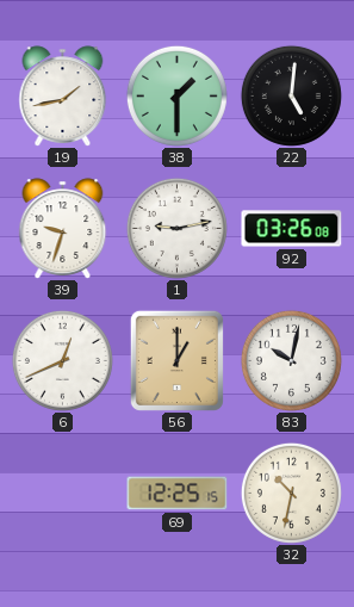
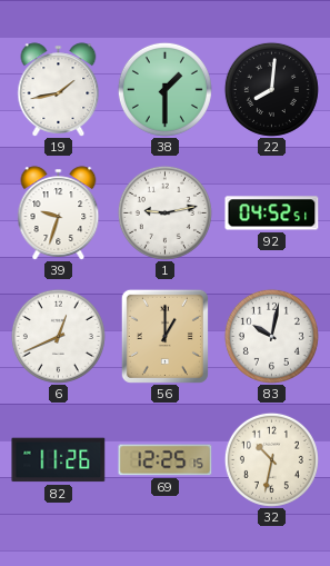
22: 5:01 -> 8:01 (271, 89)
92: 03:26 -> 04:52 (272, 214)
82: none -> 11:26 (59, 460)
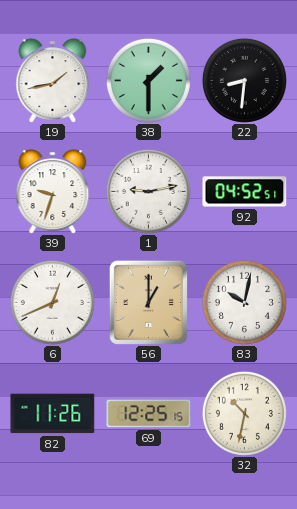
22: 8:01 -> 8:31 (244, 80)
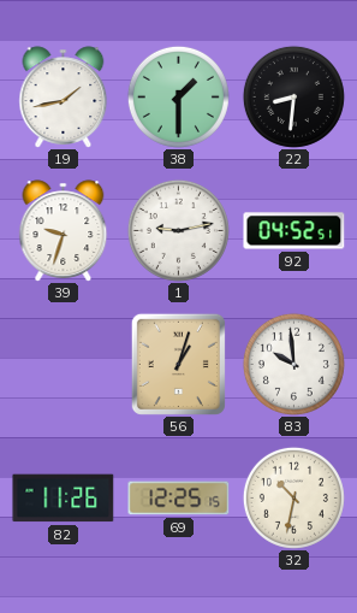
6: 12:41 -> none (52, 302)
56: 1:00 -> 1:03 (178, 364)
83: 10:02 -> 9:59 (293, 364)
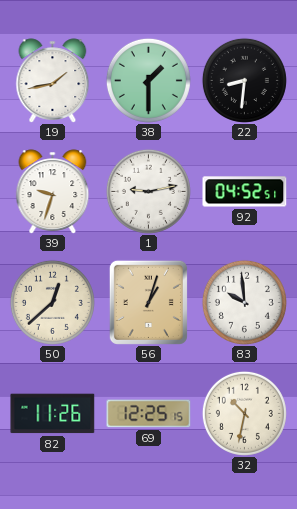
50: none -> 12:38 (52, 302)
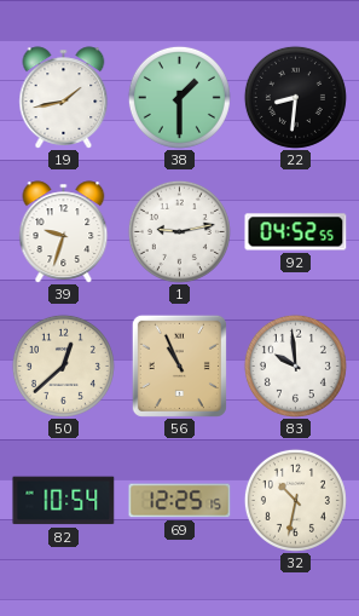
92: 04:52:51 -> 04:52:55 (296, 232)
56: 1:03 -> 10:56 (179, 365)
82: 11:26 -> 10:54 (64, 501)
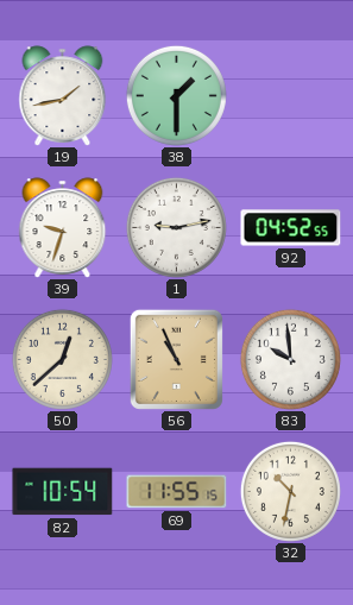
22: 8:31 -> none (295, 97)
69: 12:25 -> 11:55 (177, 492)
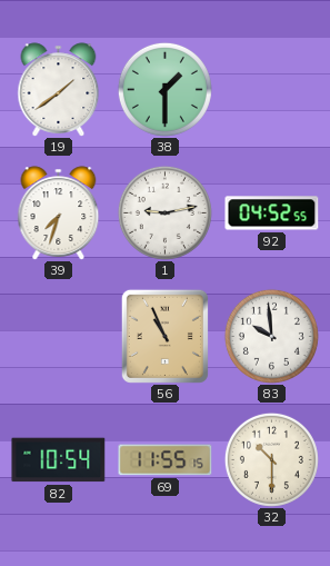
19: 1:43 -> 1:39 (59, 90)
39: 9:33 -> 7:33 (59, 214)
50: 12:38 -> none (62, 359)
32: 10:32 -> 10:30 (271, 459)
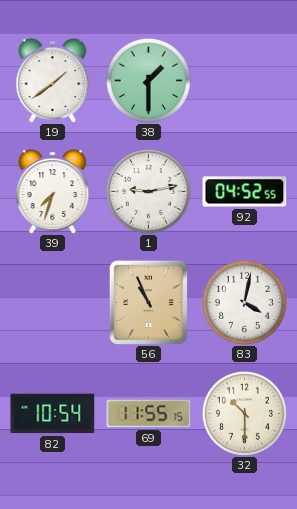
83: 9:59 -> 4:02 (244, 302)
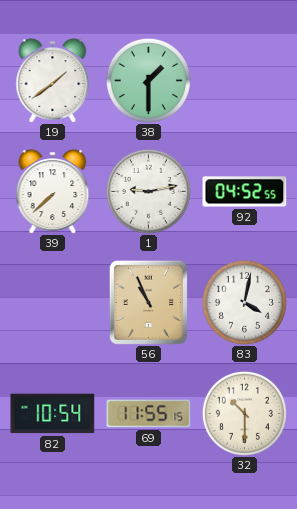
39: 7:33 -> 7:38 (53, 192)
